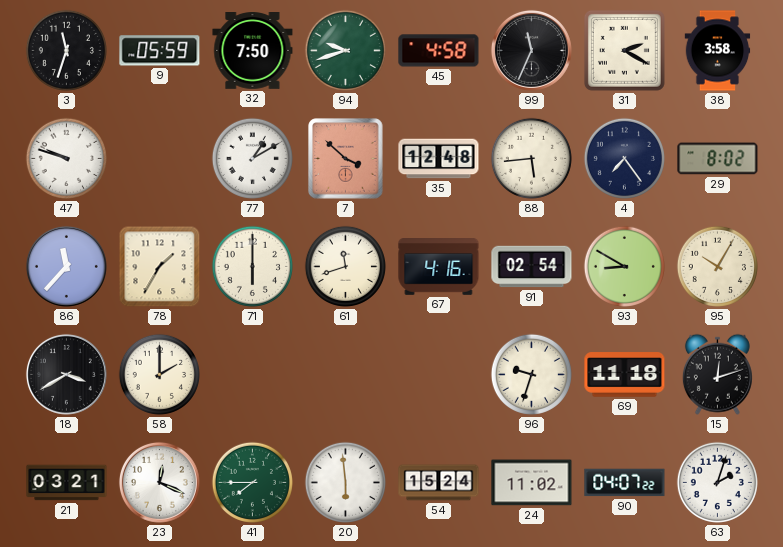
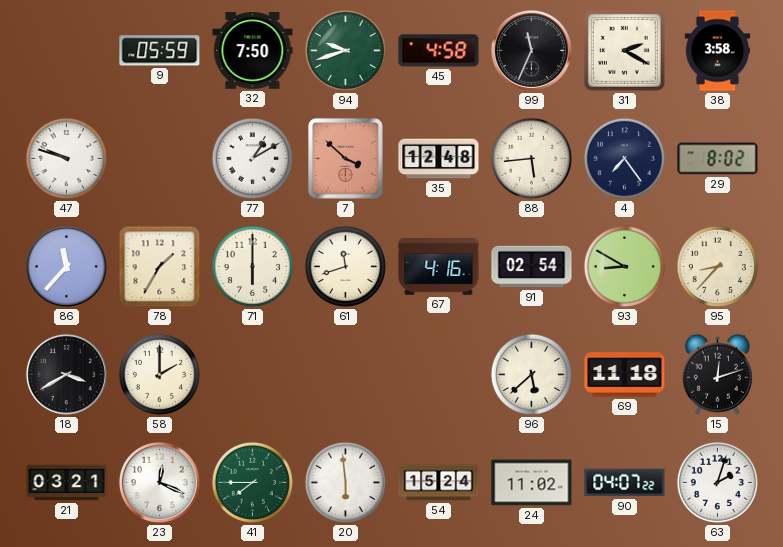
3: 11:33 -> none (66, 50)
95: 10:05 -> 8:37 (717, 266)
96: 9:33 -> 5:38 (531, 374)
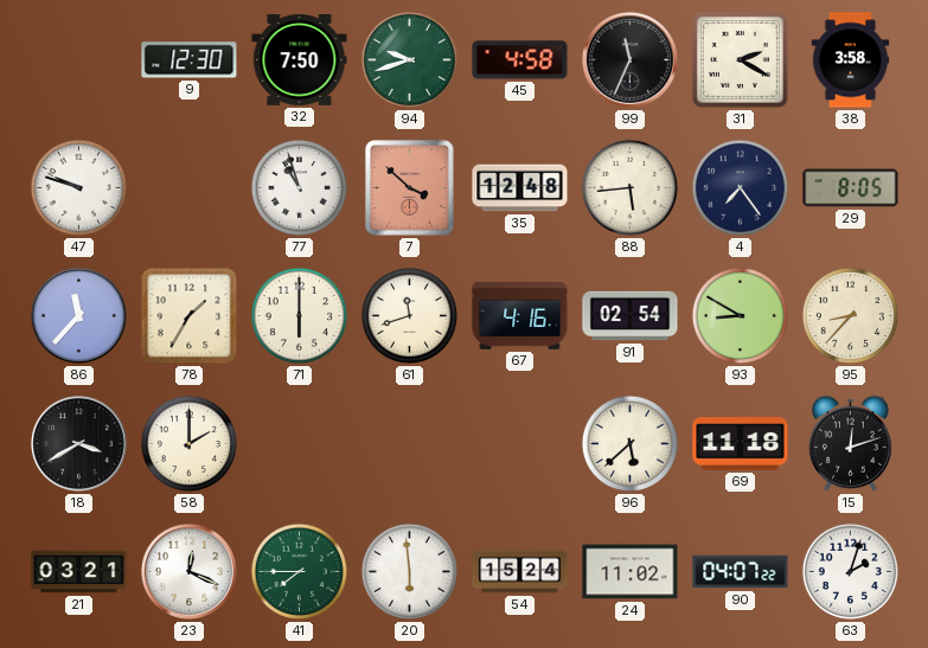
9: 05:59 -> 12:30 (190, 60)
77: 1:10 -> 10:57 (299, 187)
29: 8:02 -> 8:05 (851, 188)
